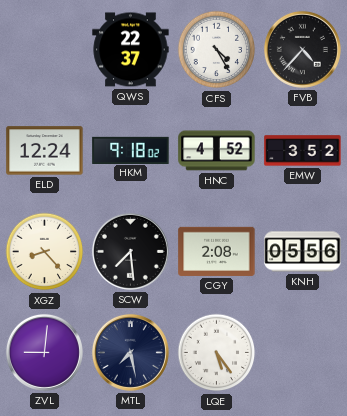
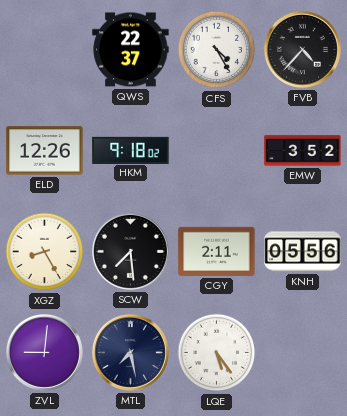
ELD: 12:24 -> 12:26 (45, 151)
HNC: 4:52 -> none (217, 151)
XGZ: 8:23 -> 8:25 (45, 252)
CGY: 2:08 -> 2:11 (217, 251)
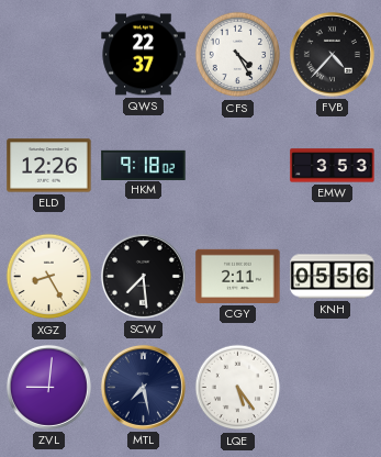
EMW: 3:52 -> 3:53 (333, 166)
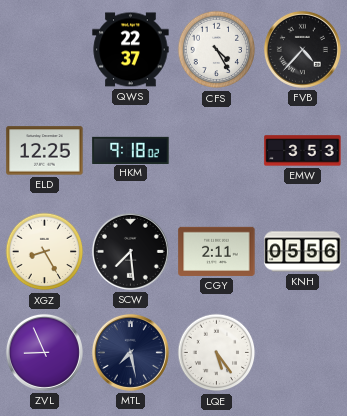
ELD: 12:26 -> 12:25 (45, 151)
ZVL: 9:01 -> 8:56 (44, 352)
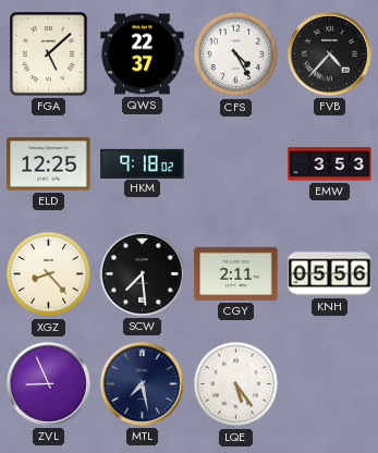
FGA: none -> 5:08 (49, 54)
XGZ: 8:25 -> 8:23 (49, 274)
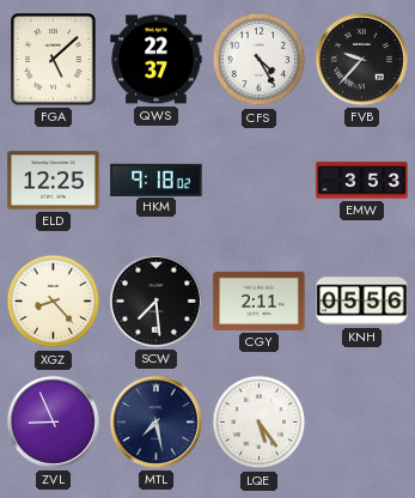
FVB: 4:37 -> 9:37 (361, 59)
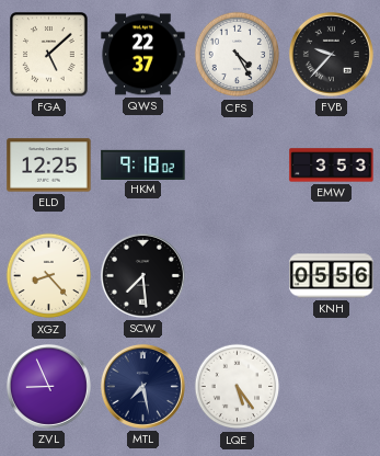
CGY: 2:11 -> none (260, 300)
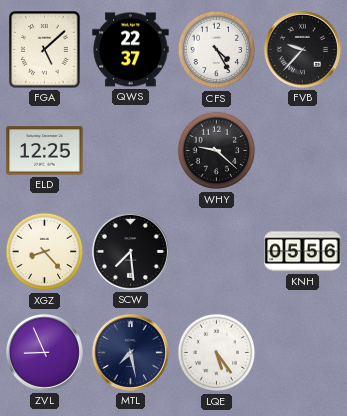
HKM: 9:18 -> none (143, 164)
WHY: none -> 9:22 (217, 151)
EMW: 3:53 -> none (332, 166)
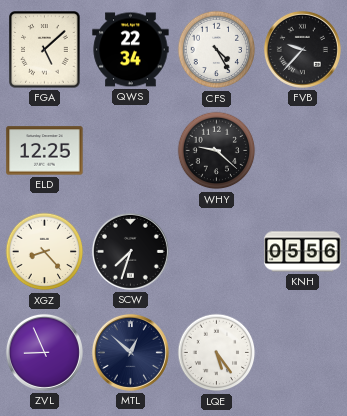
QWS: 22:37 -> 22:34 (131, 50)
SCW: 7:29 -> 7:33 (130, 251)
MTL: 7:28 -> 12:52 (130, 352)
